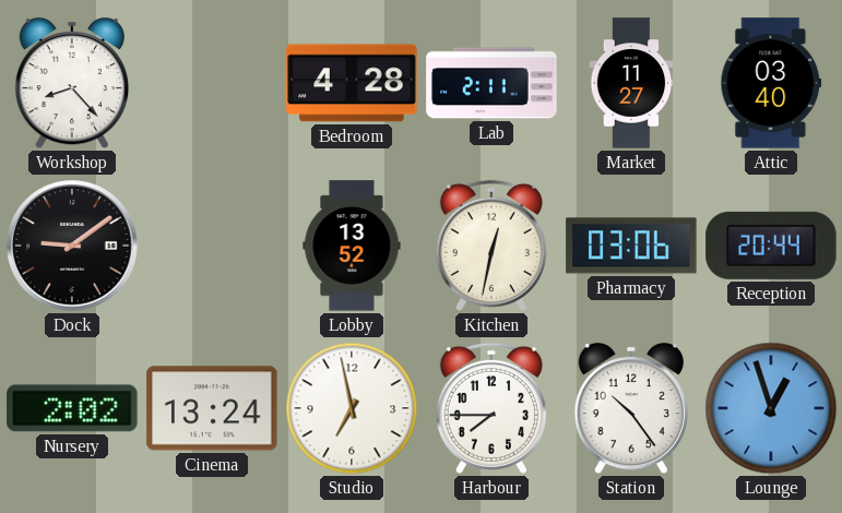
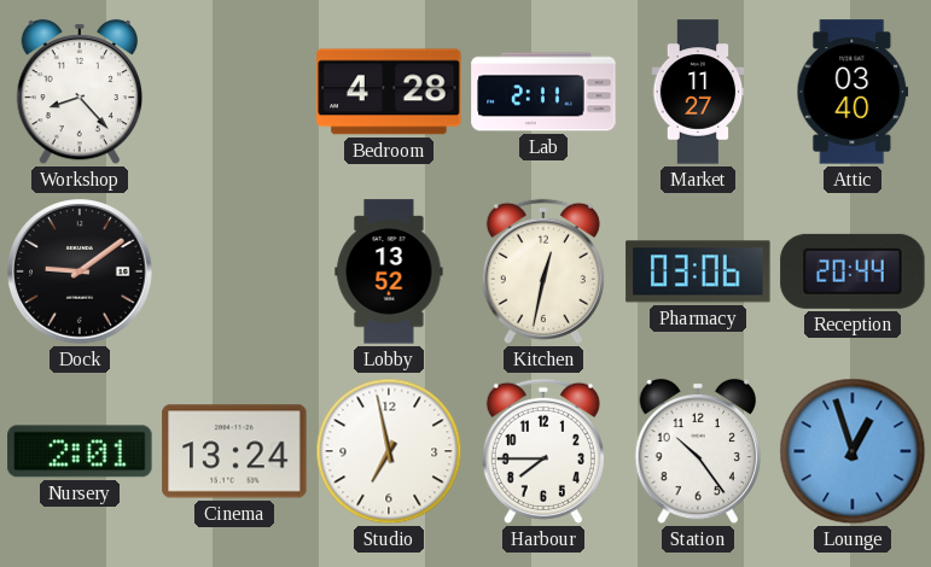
Nursery: 2:02 -> 2:01 (80, 451)
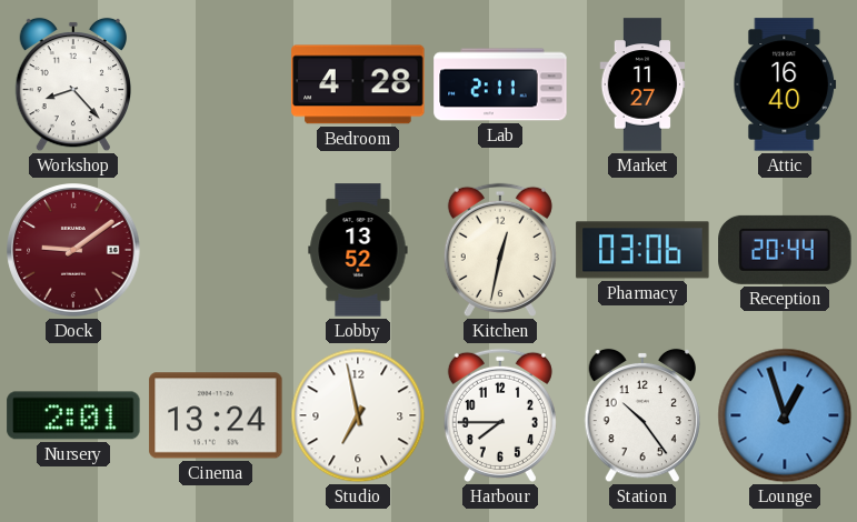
Attic: 03:40 -> 16:40 (785, 84)
Dock dial: black -> burgundy (73, 250)
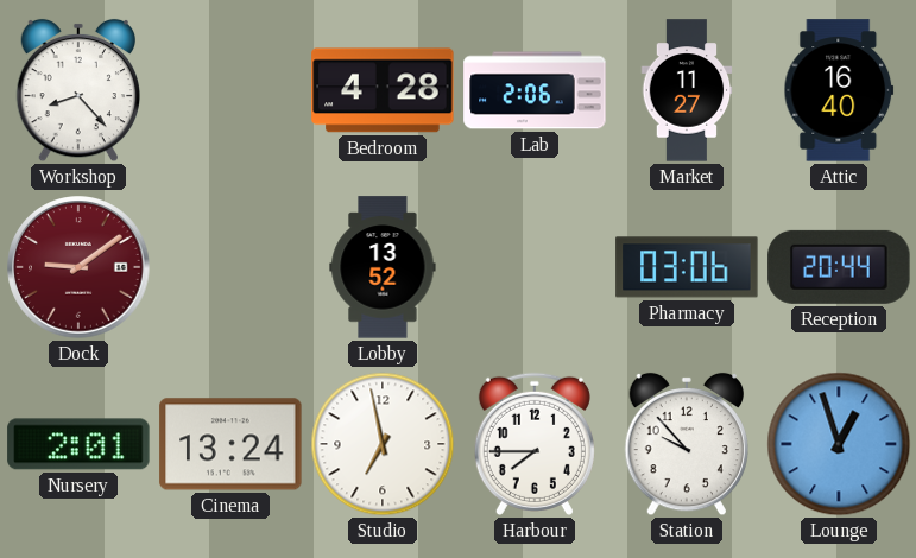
Lab: 2:11 -> 2:06 (535, 90)
Kitchen: 12:32 -> none (500, 250)
Station: 10:24 -> 9:53 (686, 444)
